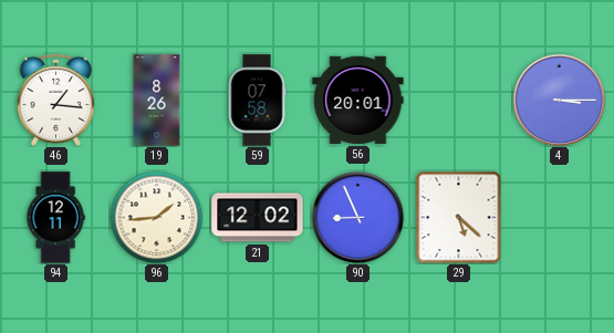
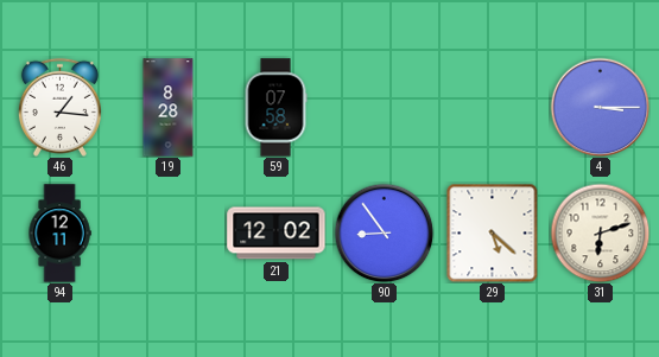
19: 8:26 -> 8:28 (169, 108)
56: 20:01 -> none (358, 100)
96: 1:44 -> none (156, 217)
90: 8:56 -> 8:54 (384, 232)
31: none -> 6:12 (600, 232)
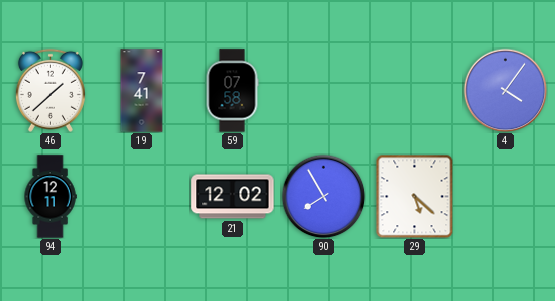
46: 1:16 -> 1:38 (50, 90)
19: 8:28 -> 7:41 (142, 91)
4: 3:15 -> 4:06 (505, 90)
90: 8:54 -> 7:55 (323, 196)
31: 6:12 -> none (600, 232)
